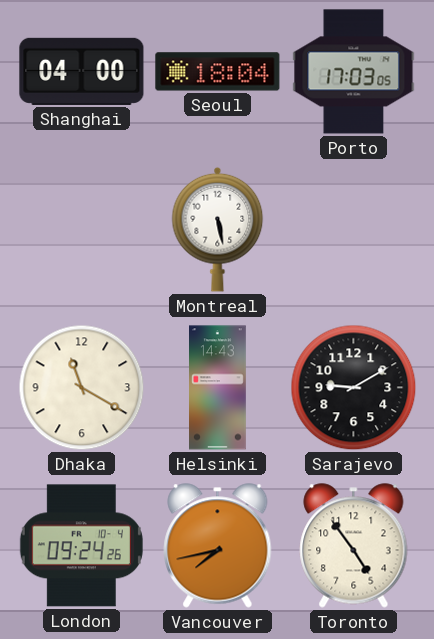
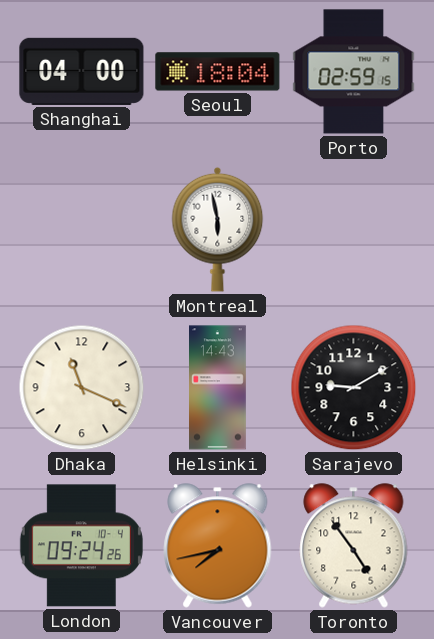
Porto: 17:03 -> 02:59 (354, 72)
Montreal: 5:28 -> 5:58 (218, 229)
Dhaka: 11:20 -> 11:19 (82, 388)
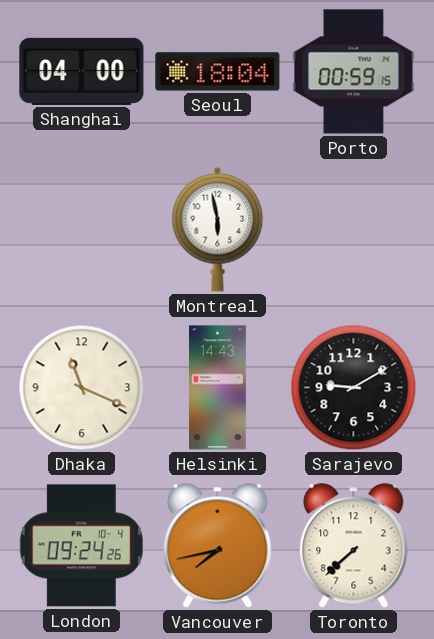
Porto: 02:59 -> 00:59 (354, 72)
Toronto: 4:54 -> 7:38 (354, 546)
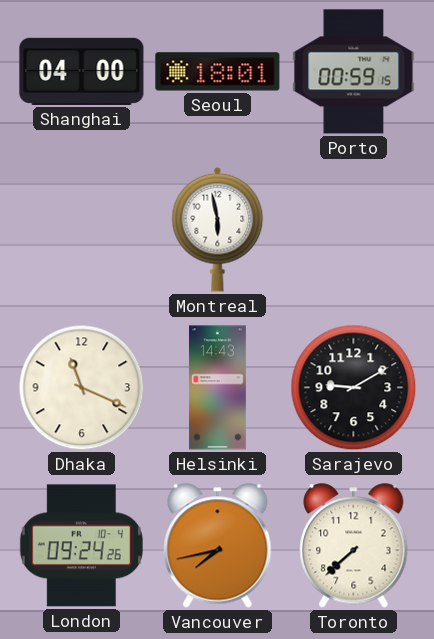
Seoul: 18:04 -> 18:01 (218, 72)
